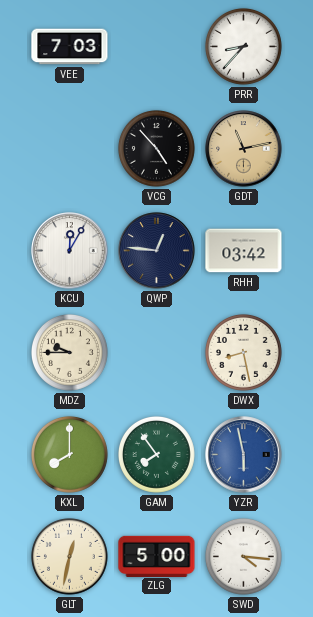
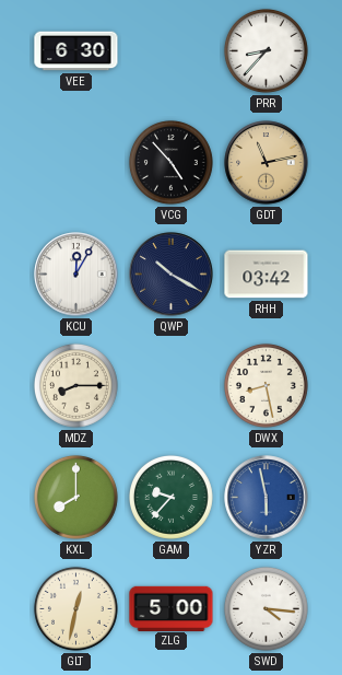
VEE: 7:03 -> 6:30 (76, 51)
QWP: 12:46 -> 10:20 (172, 275)
MDZ: 9:45 -> 8:15 (75, 385)
GAM: 7:54 -> 9:37 (170, 497)
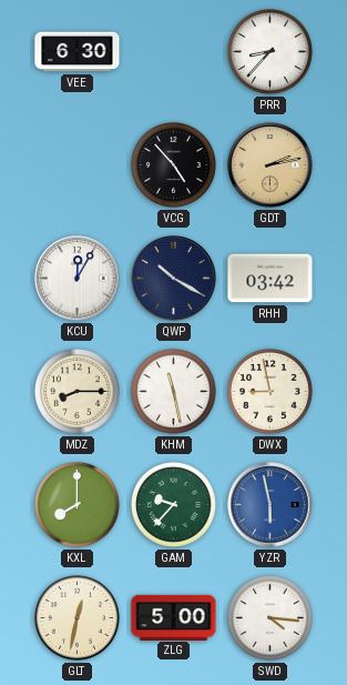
GDT: 11:13 -> 2:13 (271, 165)
KHM: none -> 11:28 (173, 391)
DWX: 8:28 -> 8:58 (269, 391)
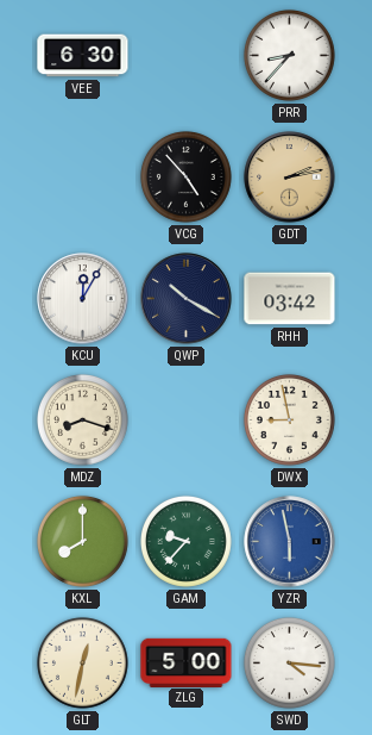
MDZ: 8:15 -> 8:18 (82, 419)
KHM: 11:28 -> none (173, 391)
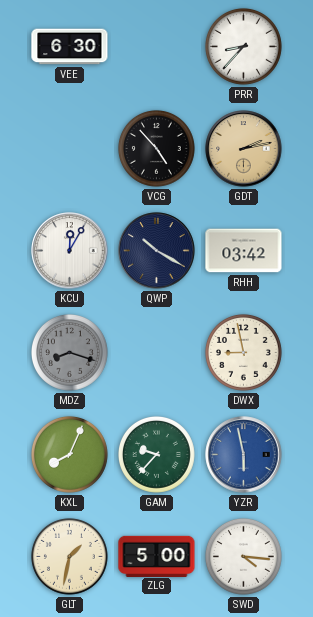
MDZ dial: cream -> grey (69, 352)
KXL: 8:00 -> 8:04 (69, 454)
GLT: 12:32 -> 1:32 (69, 556)
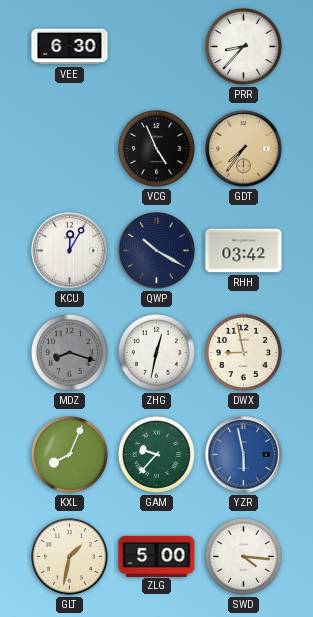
VCG: 4:53 -> 4:56 (156, 148)
GDT: 2:13 -> 7:36 (244, 149)
ZHG: none -> 12:32 (156, 352)
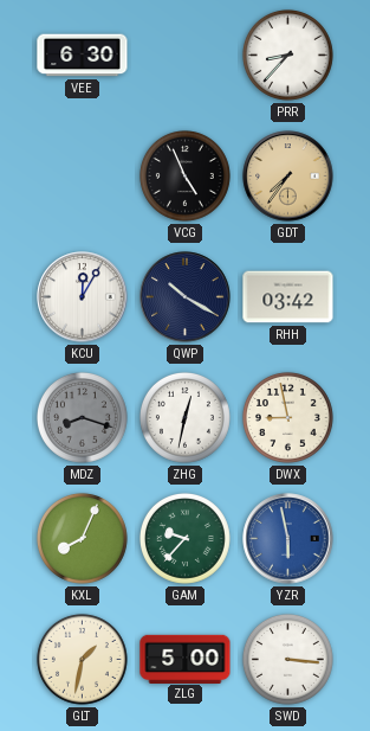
SWD: 4:16 -> 3:16 (287, 659)
